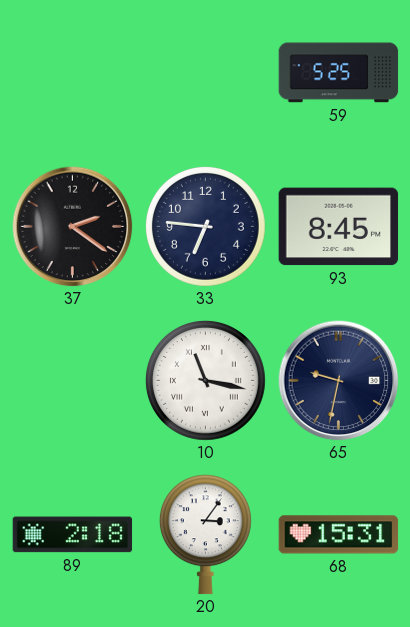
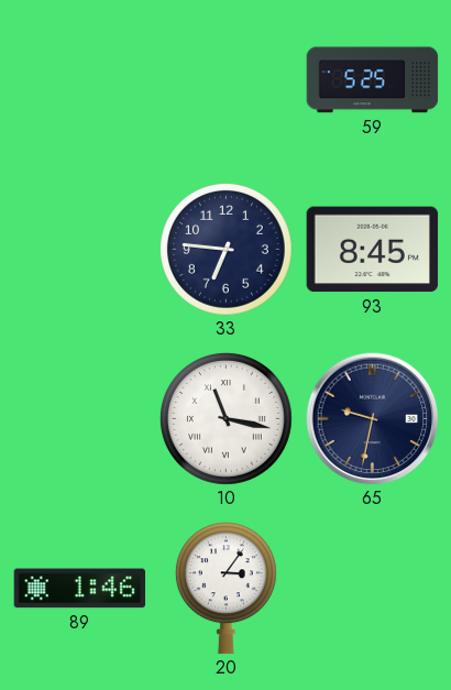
37: 2:21 -> none (73, 227)
89: 2:18 -> 1:46 (80, 589)
68: 15:31 -> none (339, 535)
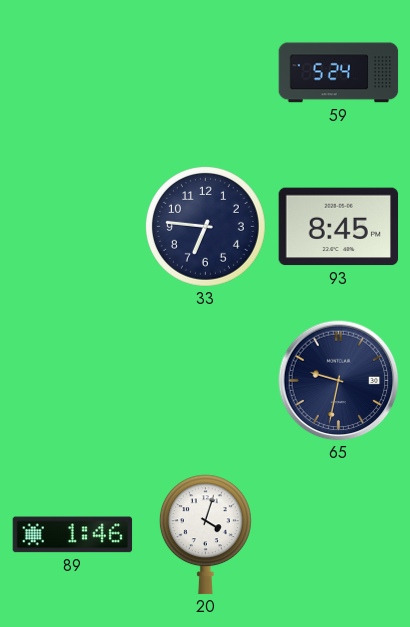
59: 5:25 -> 5:24 (339, 73)
10: 11:17 -> none (226, 418)
20: 3:06 -> 4:03 (205, 535)
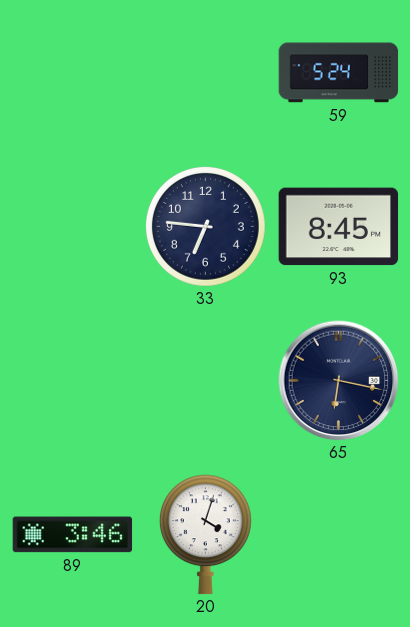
65: 9:32 -> 6:17 (339, 381)
89: 1:46 -> 3:46 (73, 535)
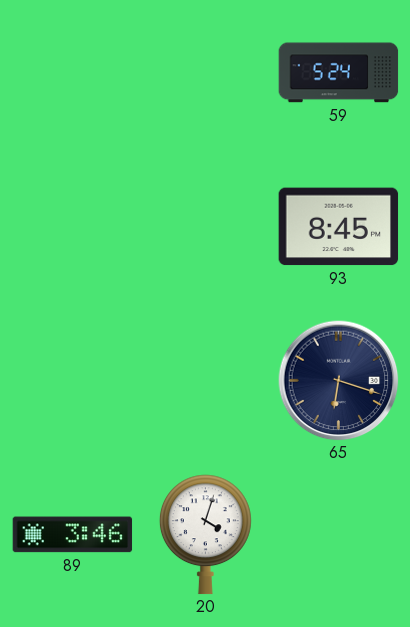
33: 6:46 -> none (205, 226)
65: 6:17 -> 6:18 (339, 381)
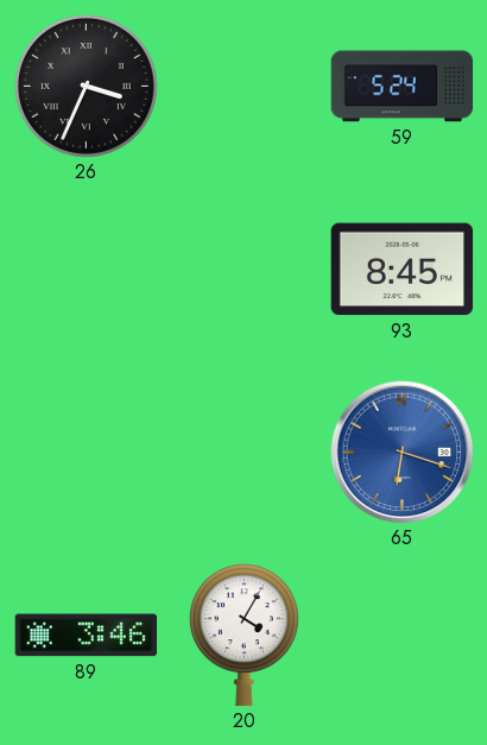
26: none -> 3:34 (86, 86)
65 dial: navy -> blue (403, 453)
20: 4:03 -> 4:05 (243, 636)
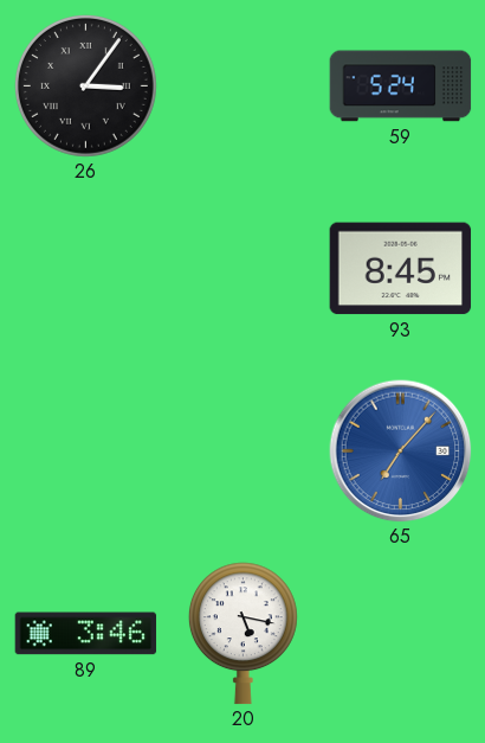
26: 3:34 -> 3:06 (85, 85)
65: 6:18 -> 7:07 (401, 451)
20: 4:05 -> 5:17 (242, 634)
